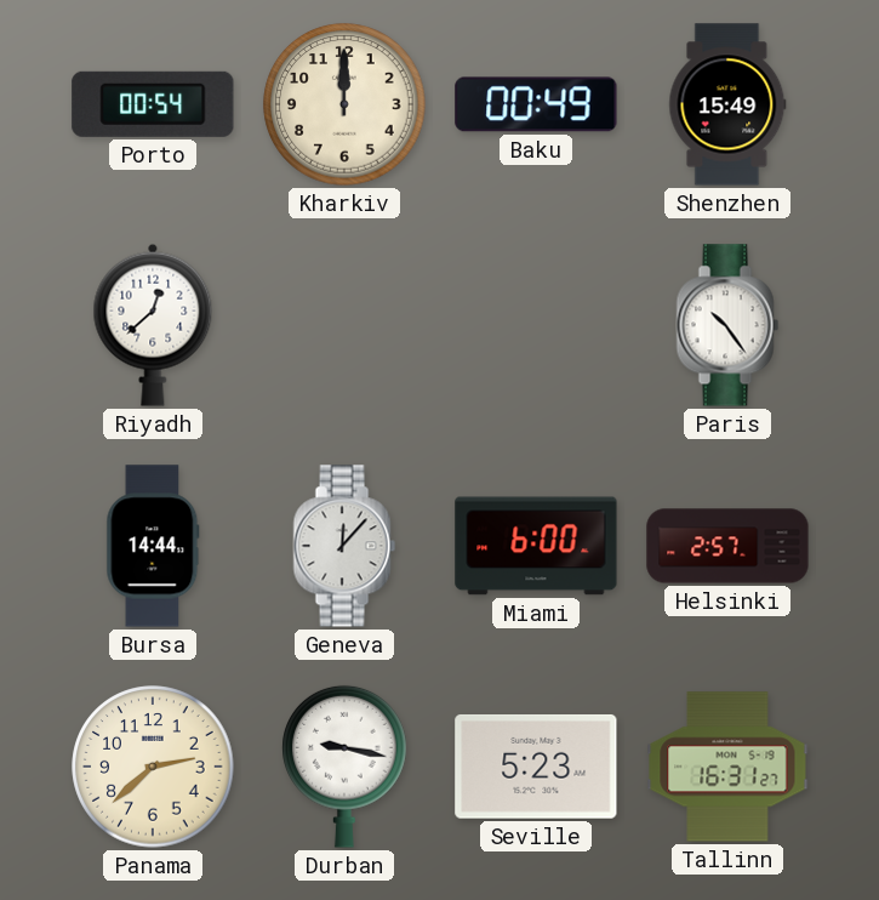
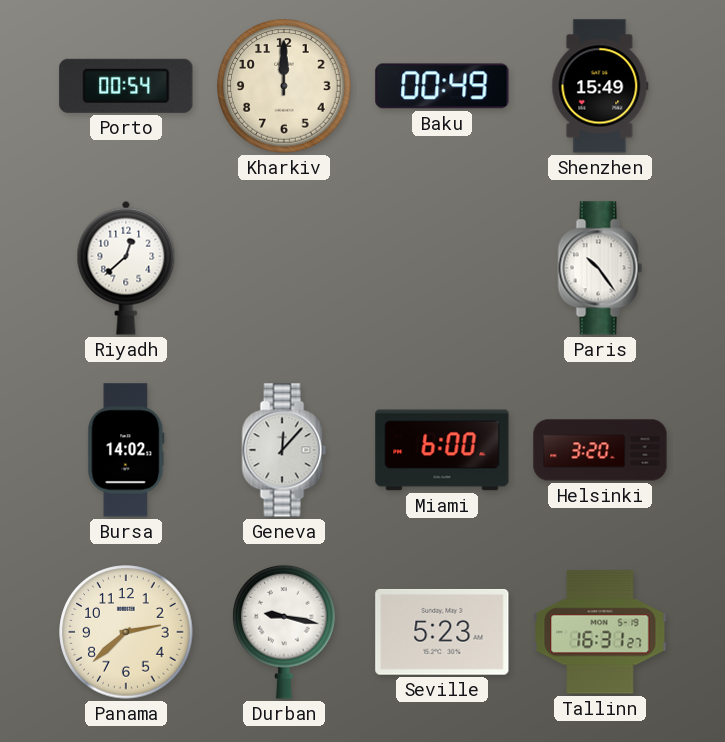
Bursa: 14:44 -> 14:02 (126, 450)
Helsinki: 2:57 -> 3:20 (600, 450)
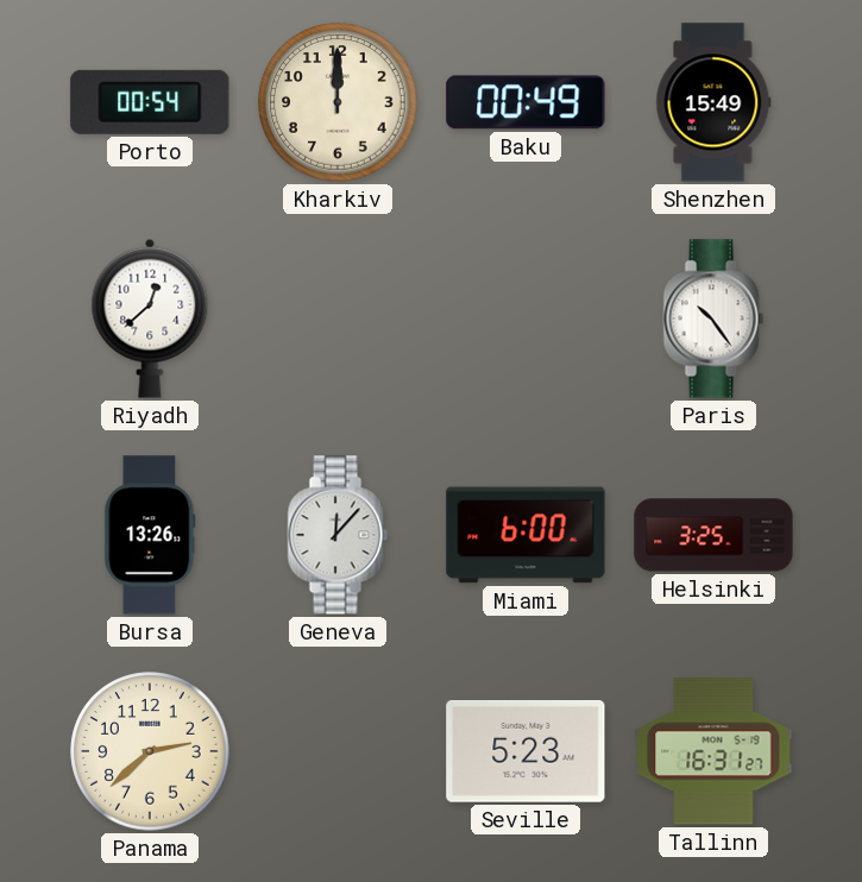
Bursa: 14:02 -> 13:26 (150, 535)
Helsinki: 3:20 -> 3:25 (713, 535)
Durban: 9:17 -> none (284, 632)
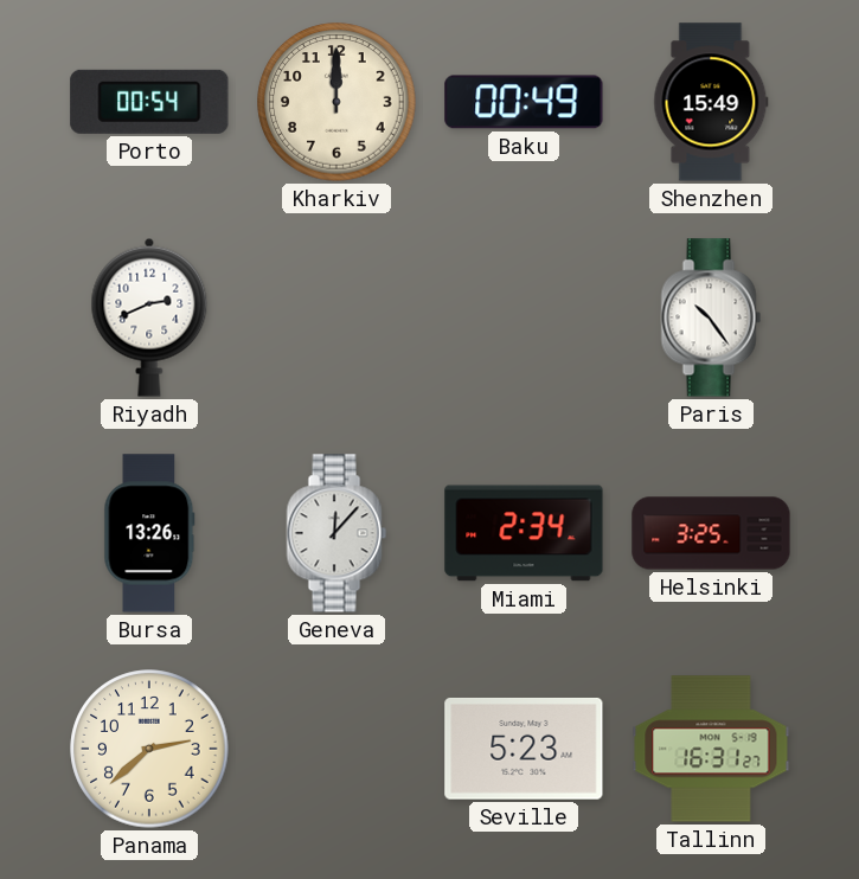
Riyadh: 12:38 -> 2:41 (149, 317)
Miami: 6:00 -> 2:34 (524, 533)
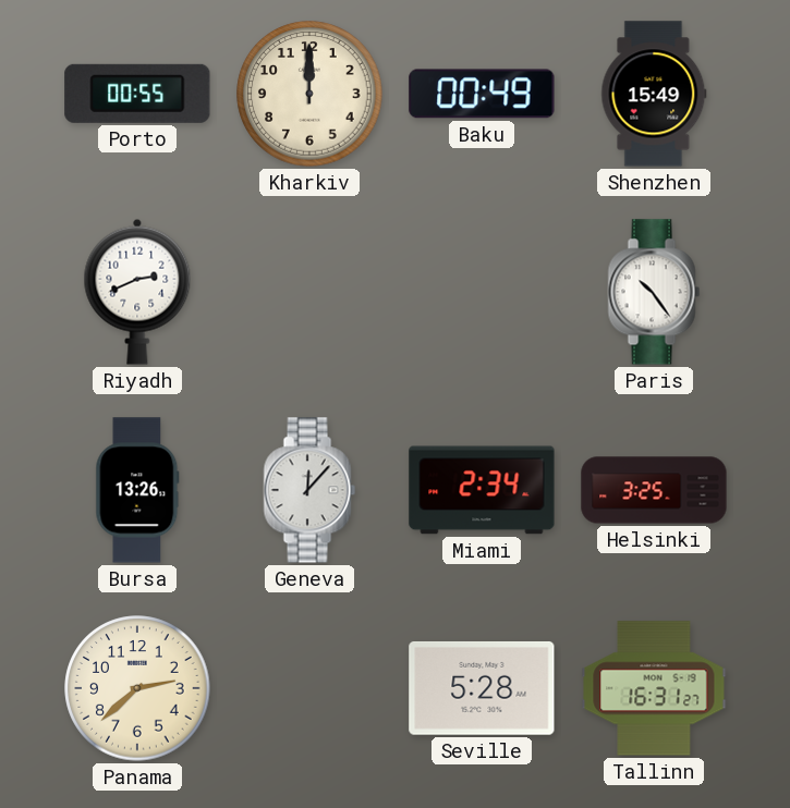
Porto: 00:54 -> 00:55 (137, 94)
Seville: 5:23 -> 5:28 (482, 688)
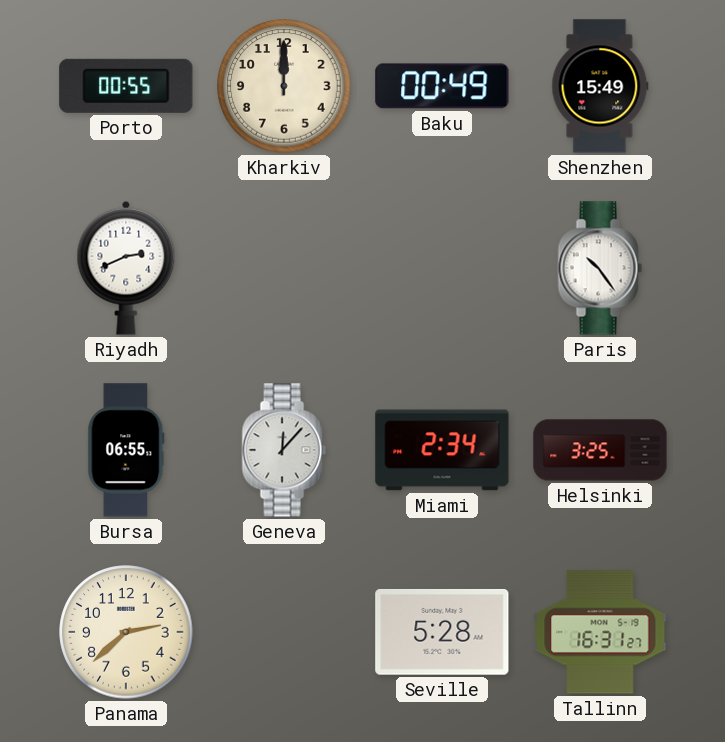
Bursa: 13:26 -> 06:55 (126, 450)
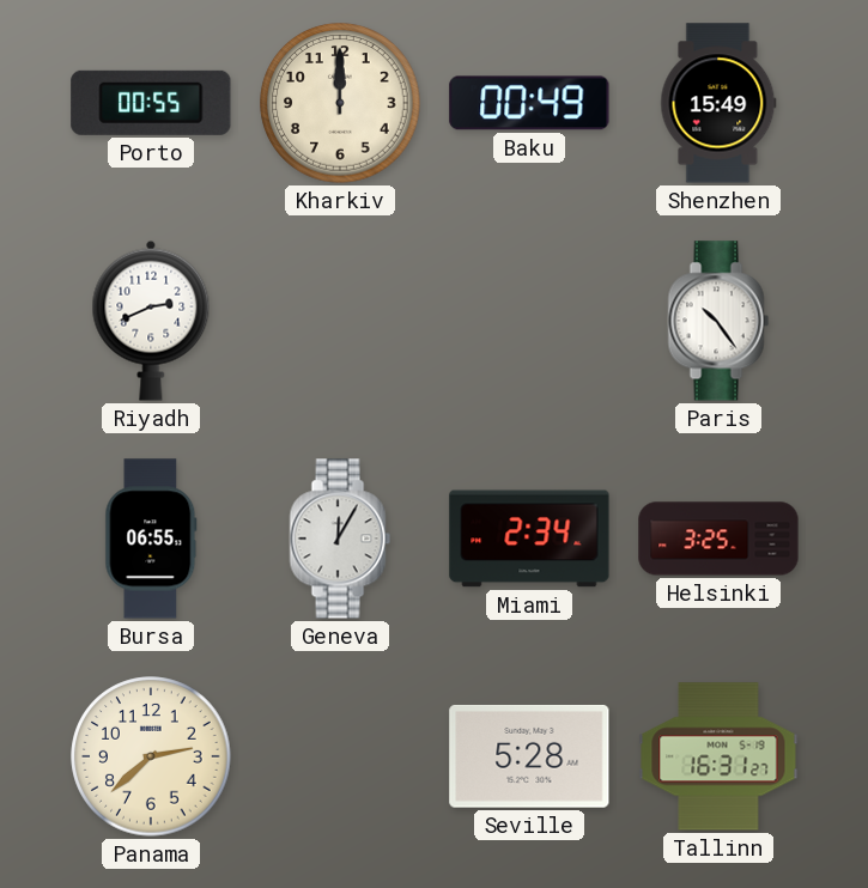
Geneva: 12:07 -> 12:05 (340, 539)
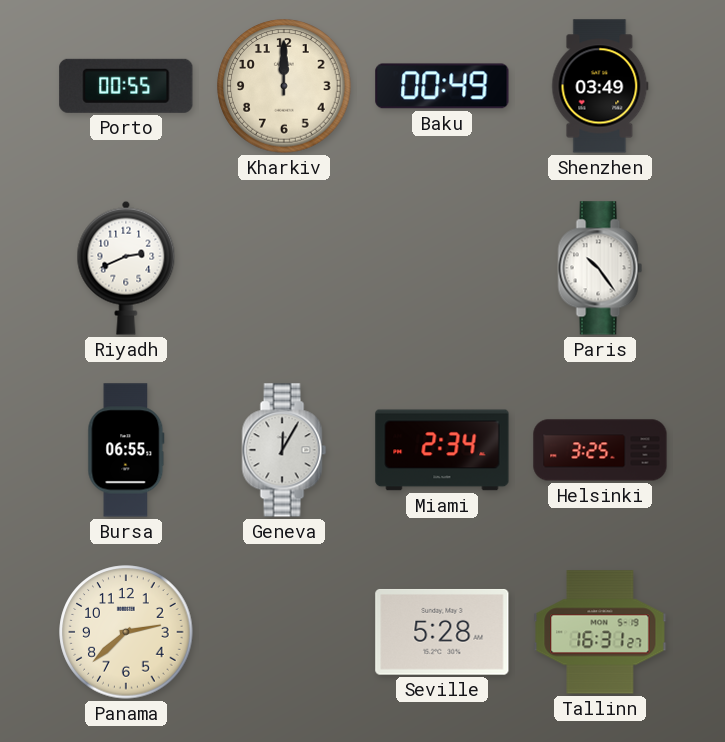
Shenzhen: 15:49 -> 03:49 (600, 86)
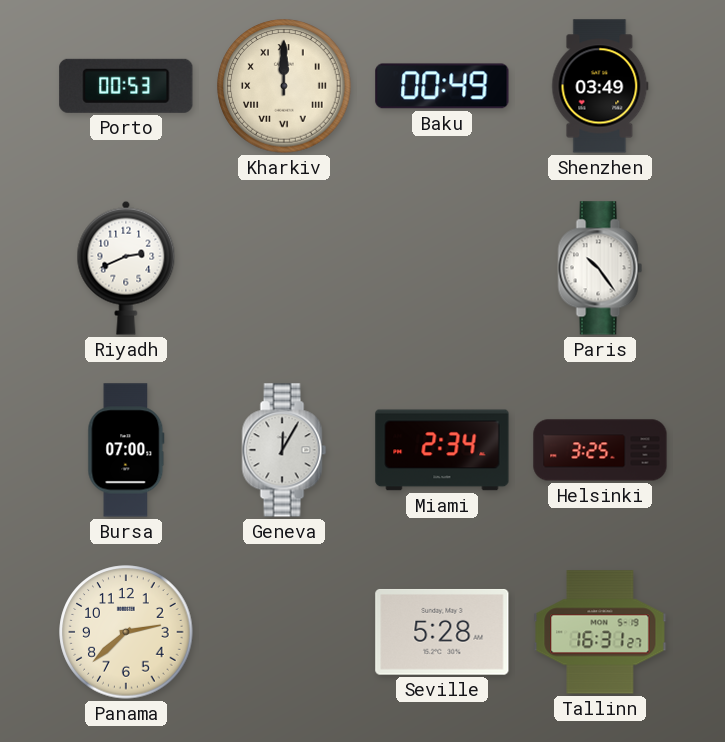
Porto: 00:55 -> 00:53 (126, 86)
Kharkiv numerals: Arabic -> Roman (284, 86)
Bursa: 06:55 -> 07:00 (126, 450)
